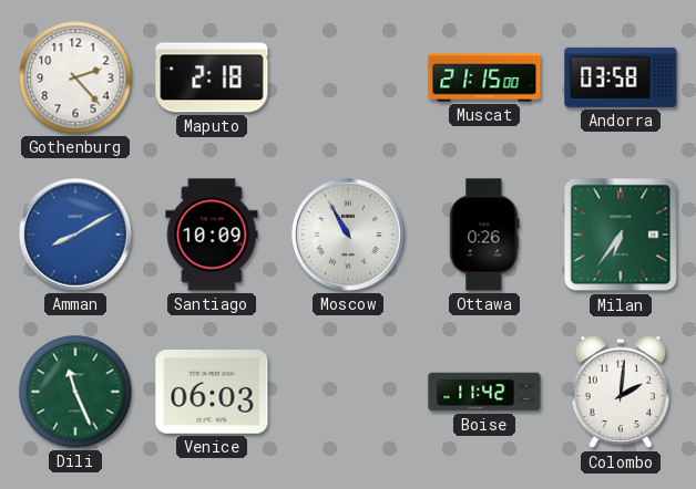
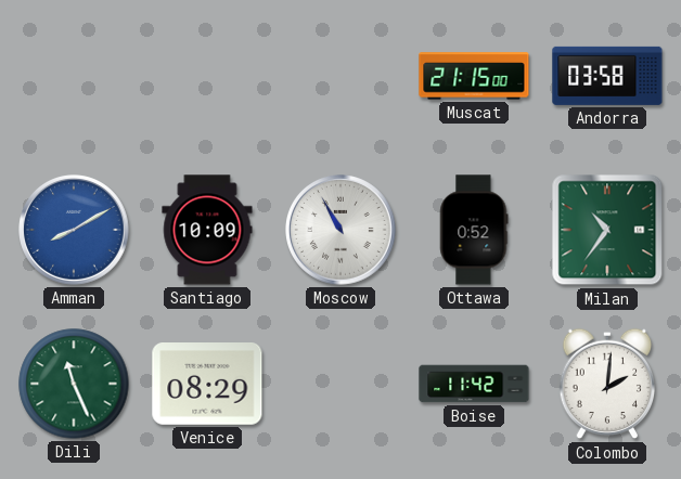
Gothenburg: 2:23 -> none (75, 77)
Maputo: 2:18 -> none (212, 77)
Ottawa: 0:26 -> 0:52 (474, 230)
Milan: 6:36 -> 10:36 (607, 230)
Venice: 06:03 -> 08:29 (207, 385)
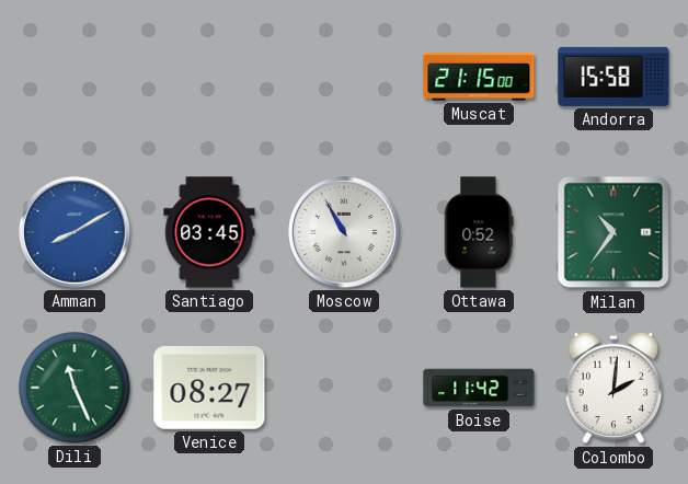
Andorra: 03:58 -> 15:58 (614, 77)
Santiago: 10:09 -> 03:45 (209, 232)
Venice: 08:29 -> 08:27 (209, 389)
